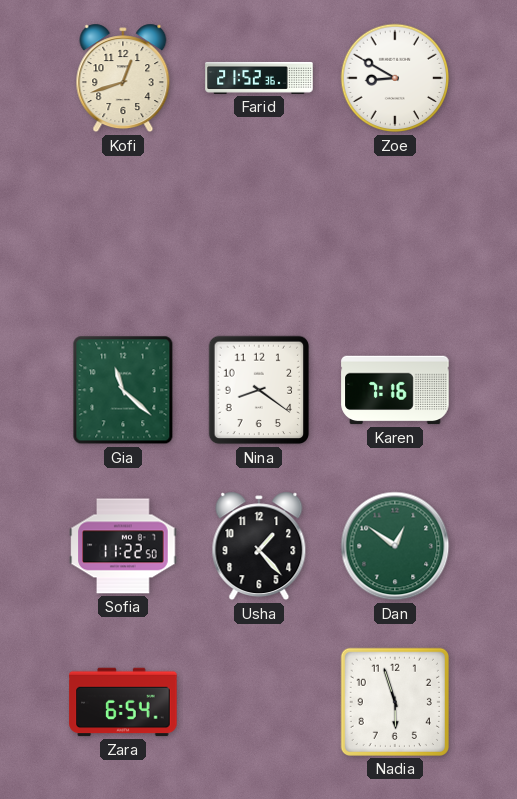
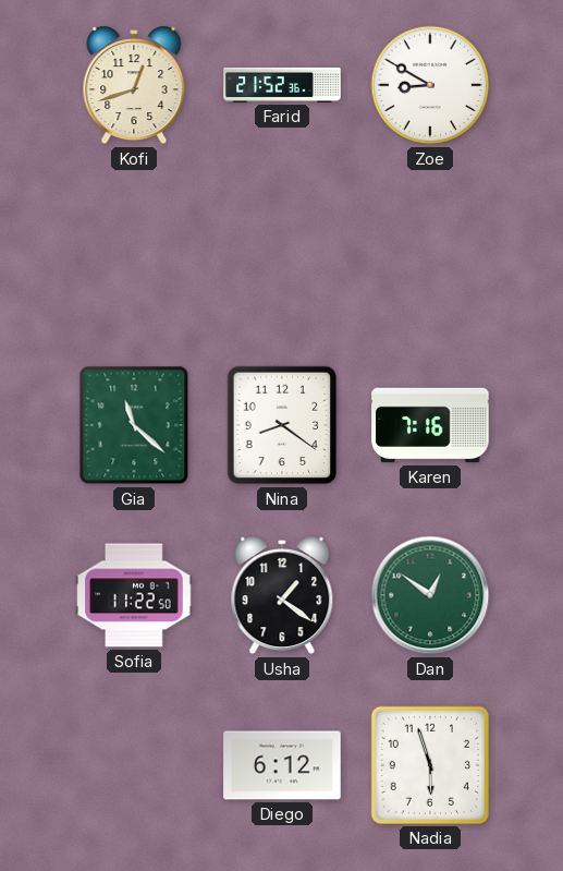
Usha: 1:23 -> 1:21 (282, 595)
Zara: 6:54 -> none (123, 702)
Diego: none -> 6:12 (282, 765)
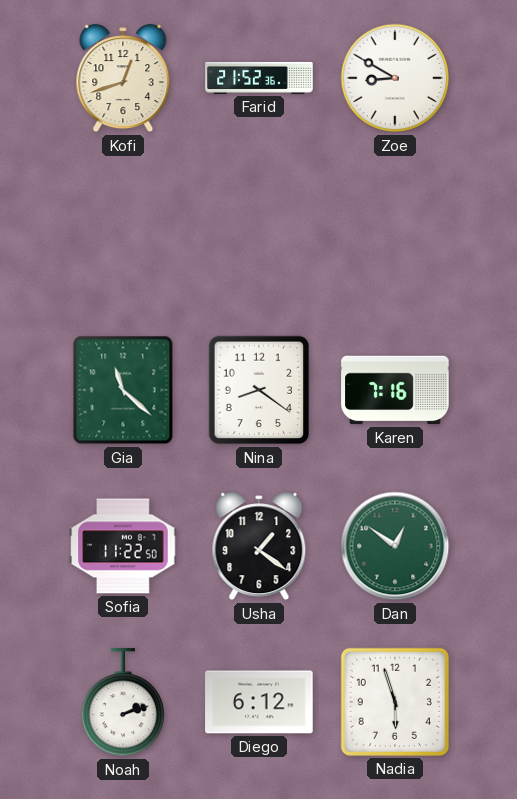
Noah: none -> 2:12 (122, 703)
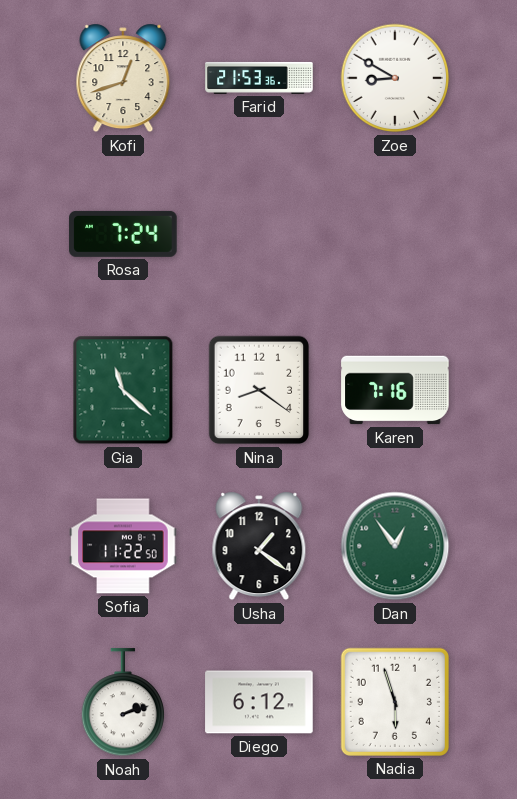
Farid: 21:52 -> 21:53 (259, 78)
Rosa: none -> 7:24 (123, 234)
Dan: 12:51 -> 12:54 (395, 546)
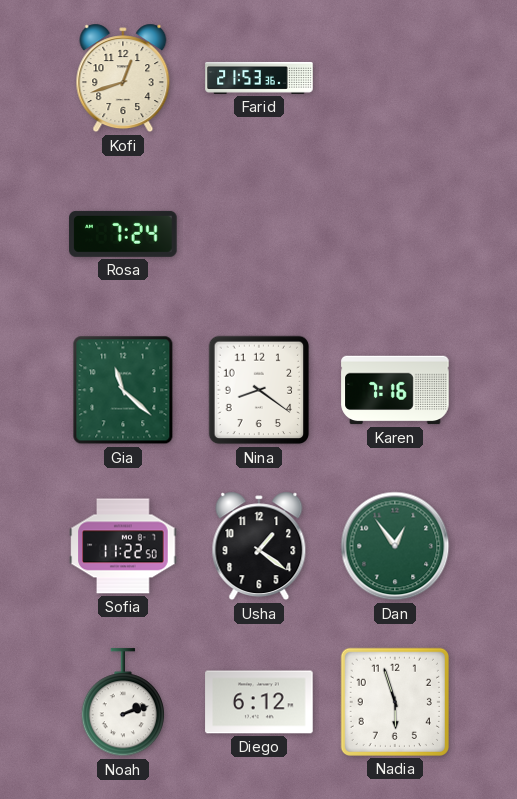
Zoe: 8:50 -> none (395, 78)
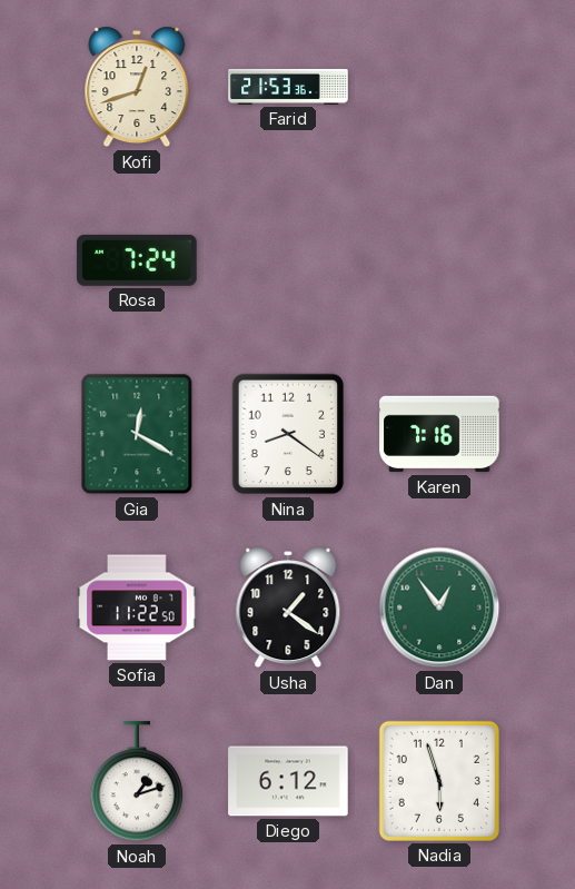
Gia: 11:22 -> 12:20 (137, 434)
Noah: 2:12 -> 1:12 (136, 782)
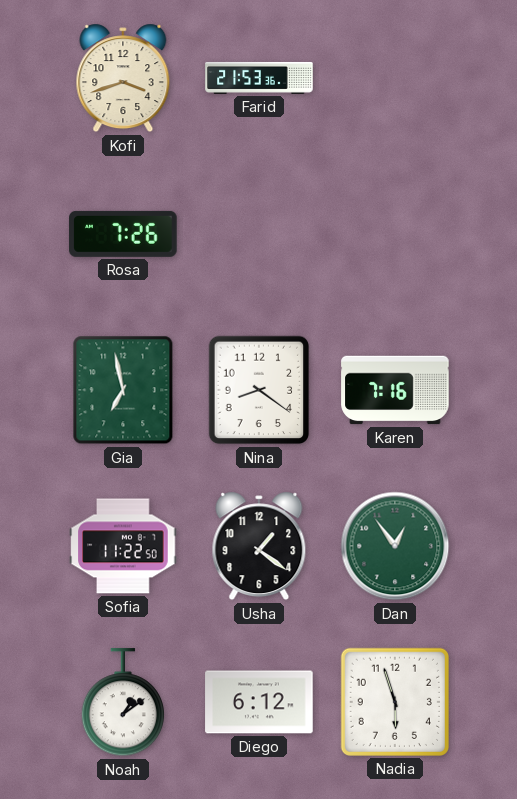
Kofi: 12:42 -> 3:42 (123, 78)
Rosa: 7:24 -> 7:26 (123, 234)
Gia: 12:20 -> 6:58 (123, 390)
Noah: 1:12 -> 1:09 (122, 703)
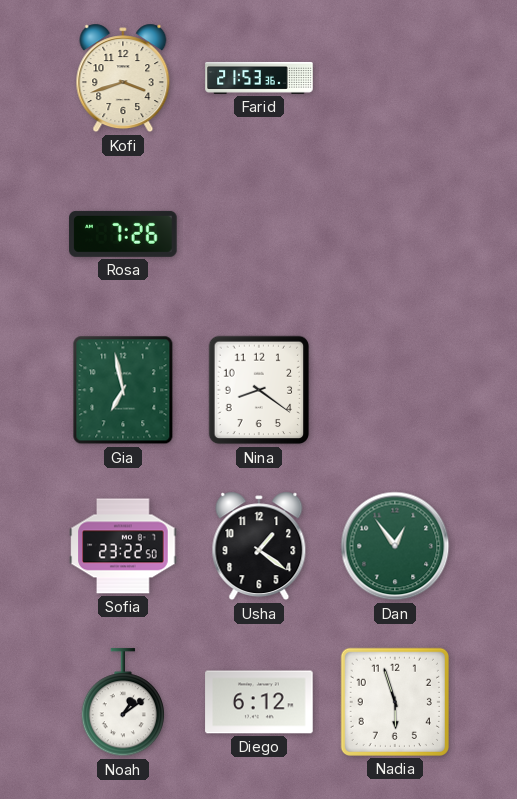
Karen: 7:16 -> none (395, 390)
Sofia: 11:22 -> 23:22 (123, 546)
